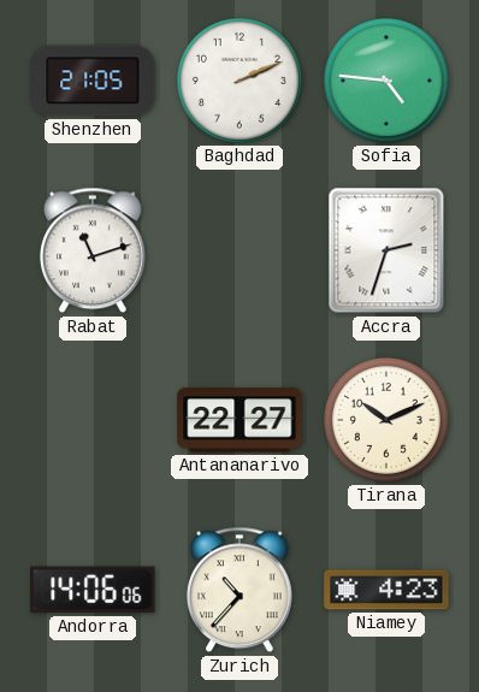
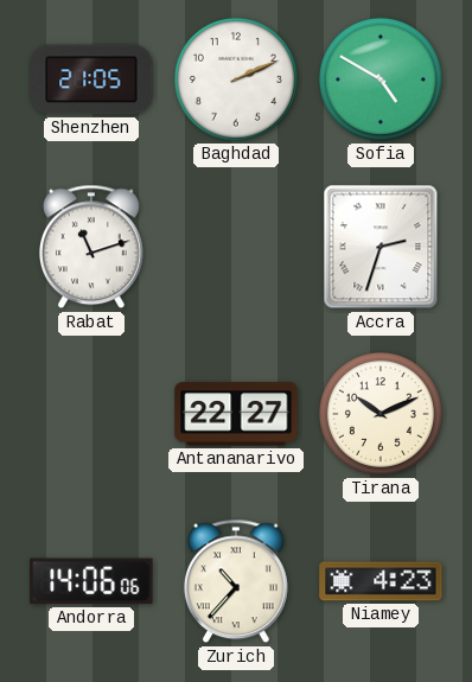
Sofia: 4:46 -> 4:50 (381, 79)
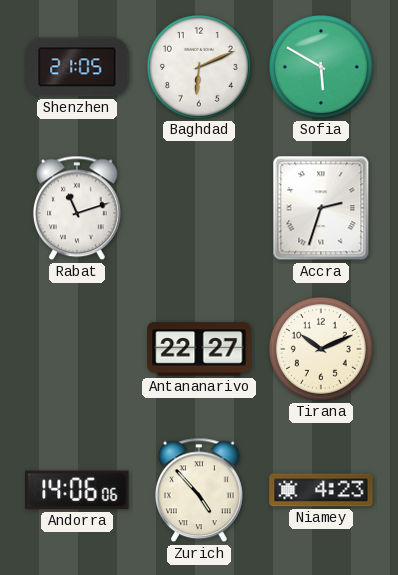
Baghdad: 2:11 -> 6:11 (199, 67)
Sofia: 4:50 -> 5:50 (321, 67)
Zurich: 10:37 -> 4:53 (199, 490)
